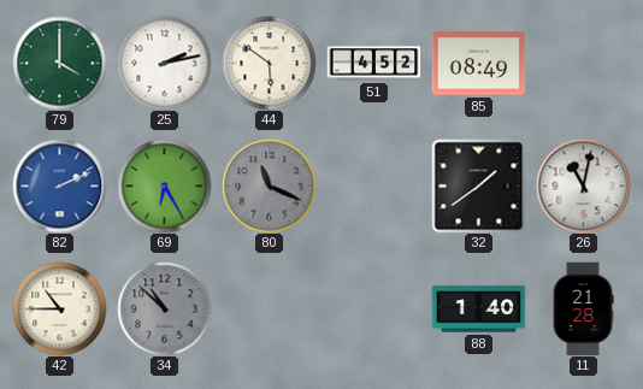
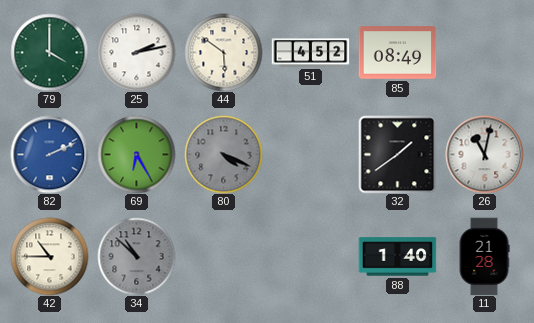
80: 11:19 -> 4:19 (223, 154)
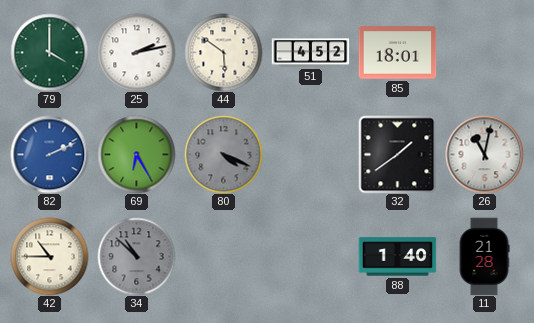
85: 08:49 -> 18:01 (397, 53)
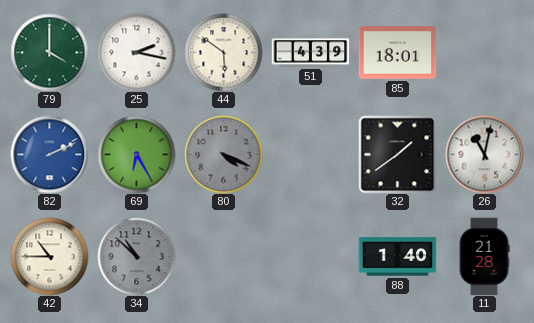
25: 2:13 -> 2:17 (136, 52)
51: 4:52 -> 4:39 (310, 53)
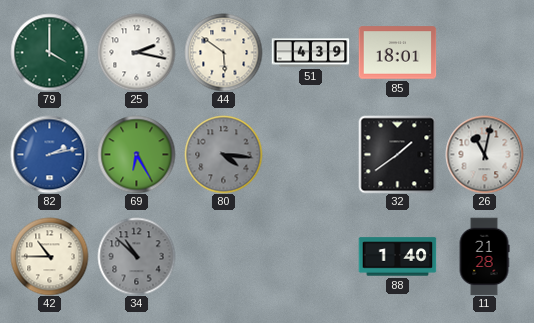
82: 2:11 -> 2:13 (49, 154)
80: 4:19 -> 4:16 (223, 154)
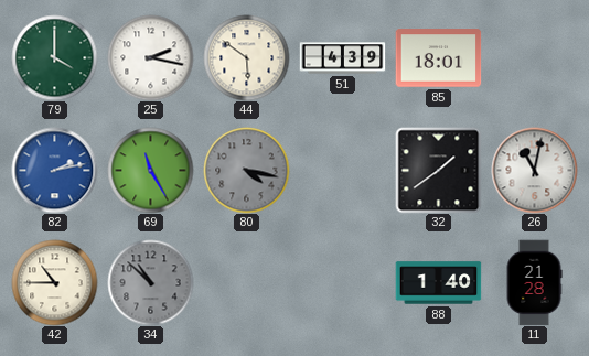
69: 6:25 -> 11:25 (150, 170)
80: 4:16 -> 4:17 (246, 170)
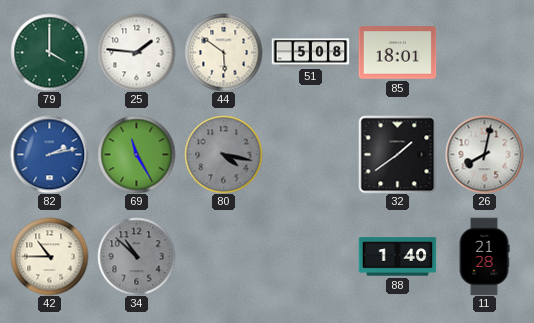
25: 2:17 -> 1:46 (136, 52)
51: 4:39 -> 5:08 (310, 53)
26: 11:02 -> 8:02 (484, 154)
